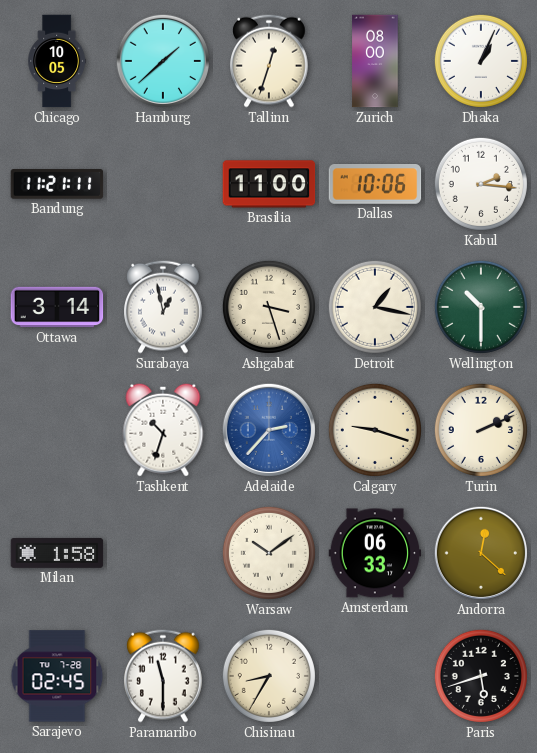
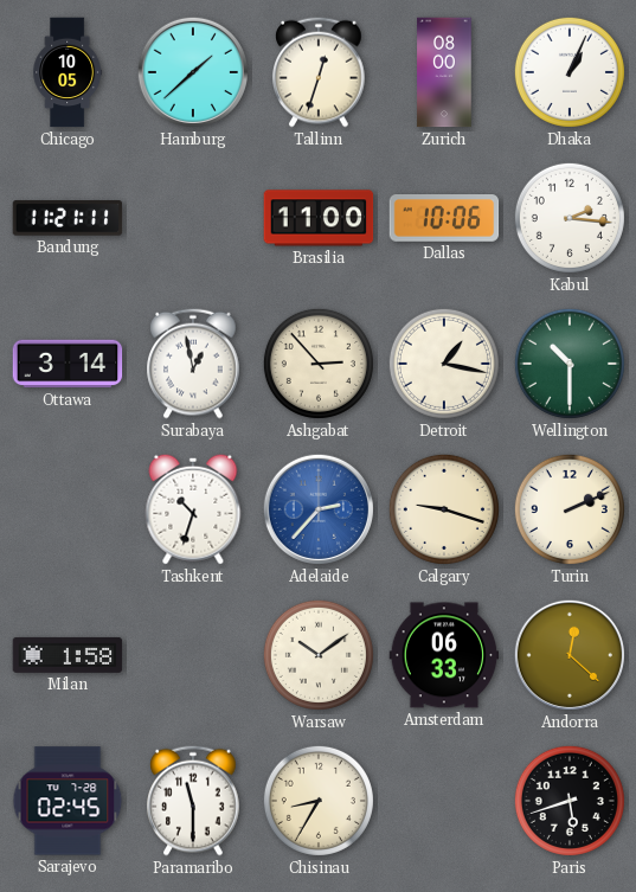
Ashgabat: 3:27 -> 2:53 (319, 364)
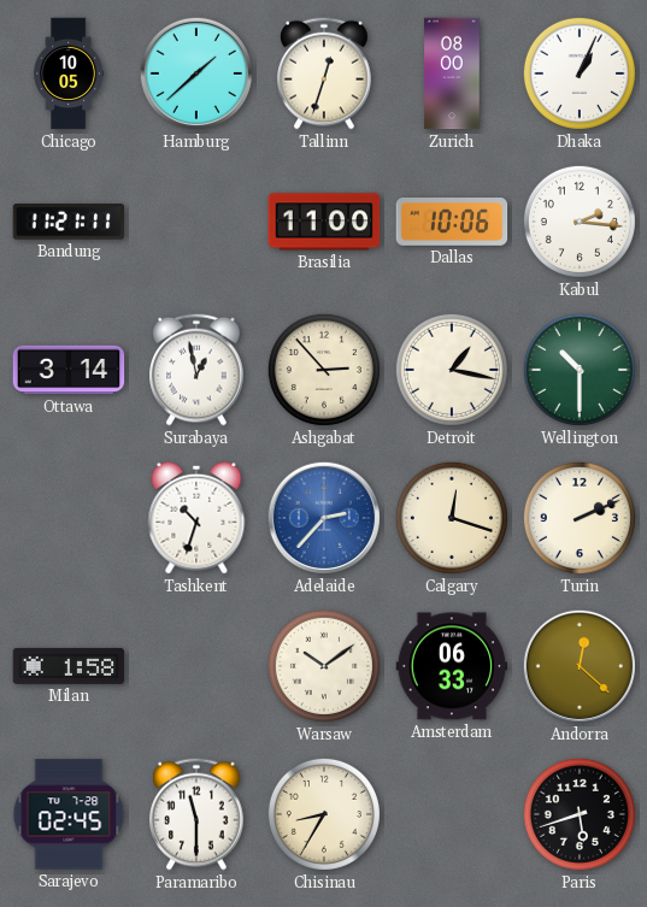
Calgary: 9:18 -> 12:18 (452, 518)
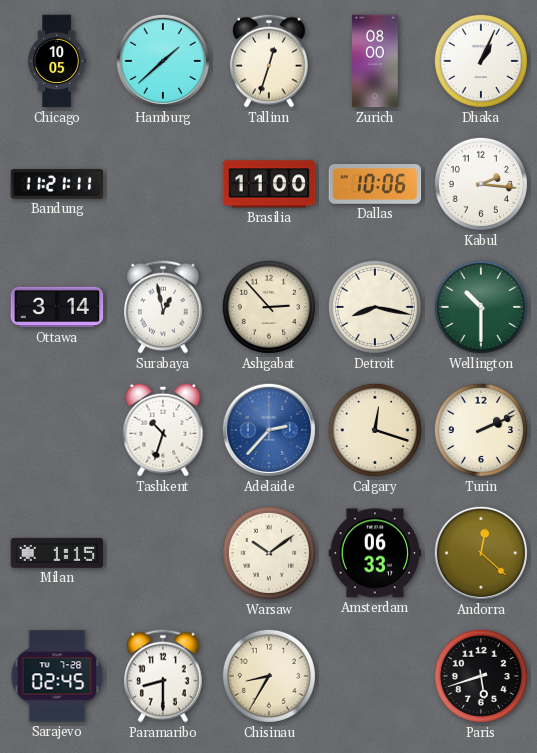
Detroit: 1:17 -> 8:17 (375, 307)
Milan: 1:58 -> 1:15 (57, 553)
Paramaribo: 11:30 -> 8:30 (163, 676)
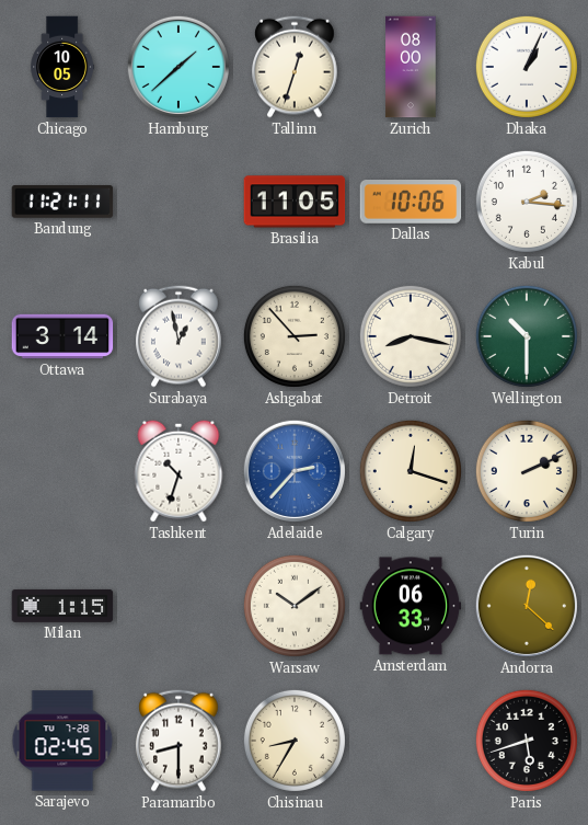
Brasilia: 11:00 -> 11:05 (295, 202)
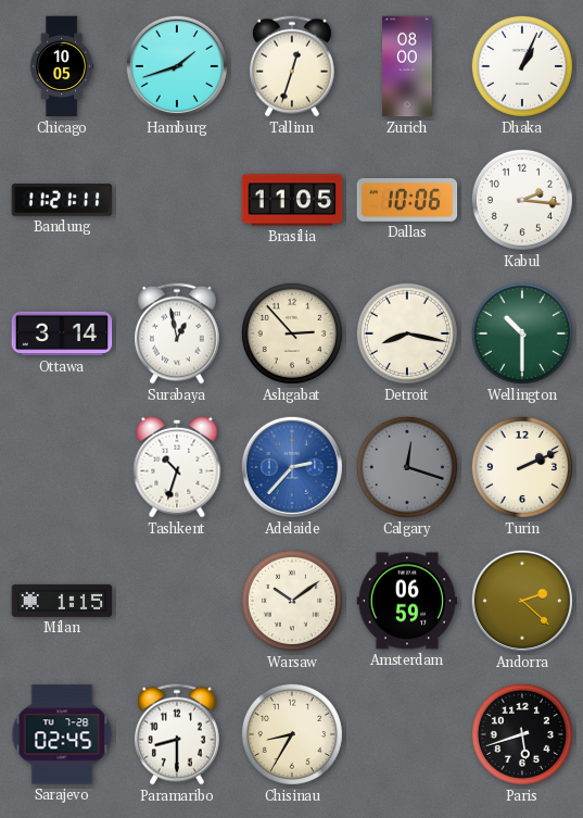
Hamburg: 1:38 -> 1:42 (177, 66)
Calgary dial: cream -> grey (407, 467)
Amsterdam: 06:33 -> 06:59 (407, 601)
Andorra: 12:22 -> 2:22 (522, 601)
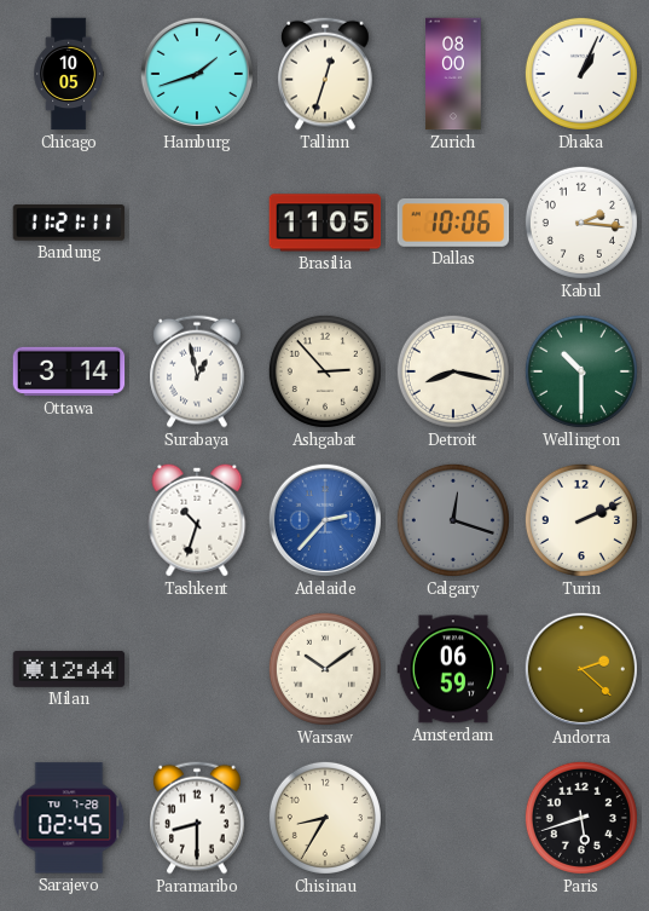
Milan: 1:15 -> 12:44 (69, 669)
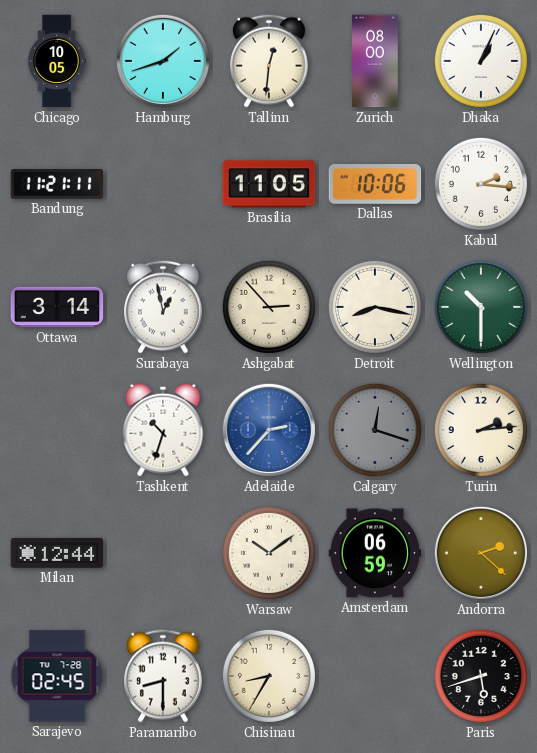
Tallinn: 12:33 -> 12:31 (269, 61)
Turin: 2:11 -> 2:14 (481, 430)
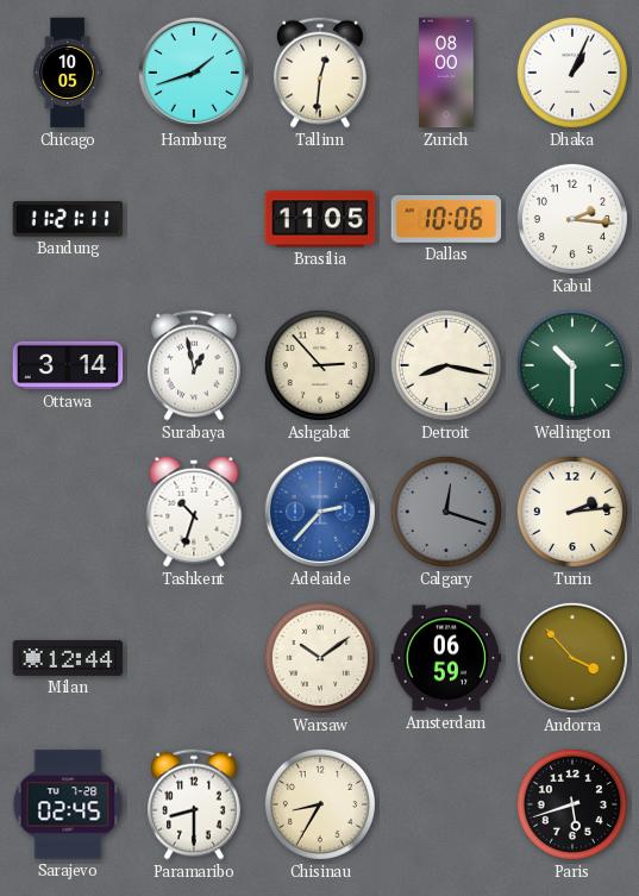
Andorra: 2:22 -> 3:53 (572, 658)
